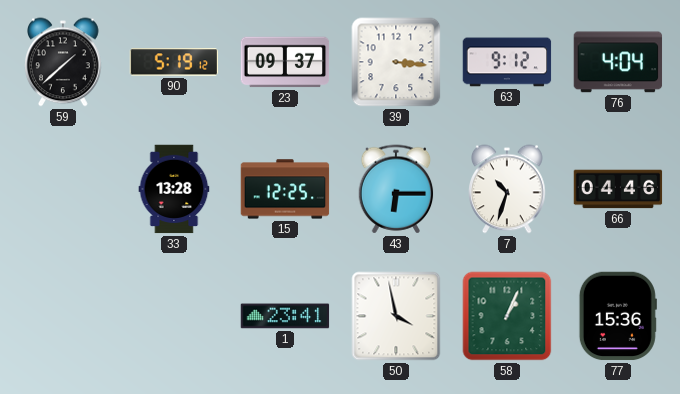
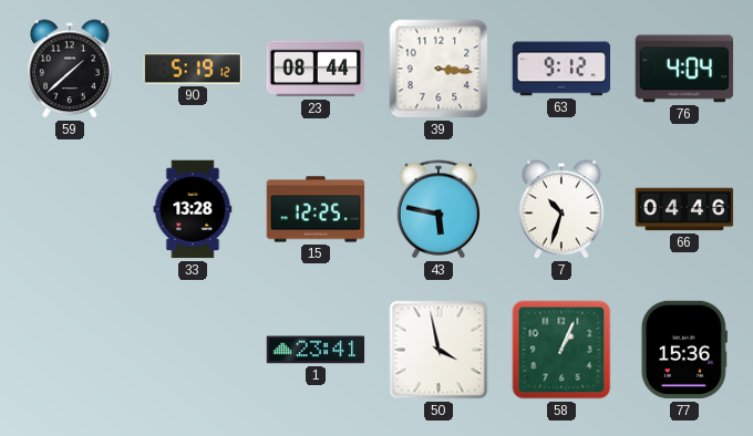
23: 09:37 -> 08:44 (316, 69)
43: 6:15 -> 5:47 (439, 209)
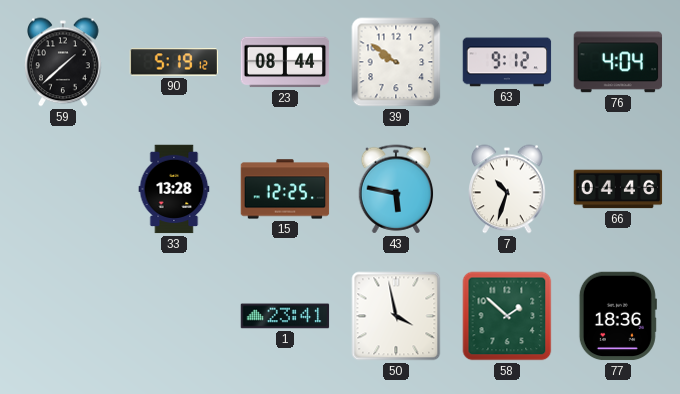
39: 3:16 -> 9:51 (396, 62)
58: 1:04 -> 1:52 (507, 316)
77: 15:36 -> 18:36 (618, 316)
